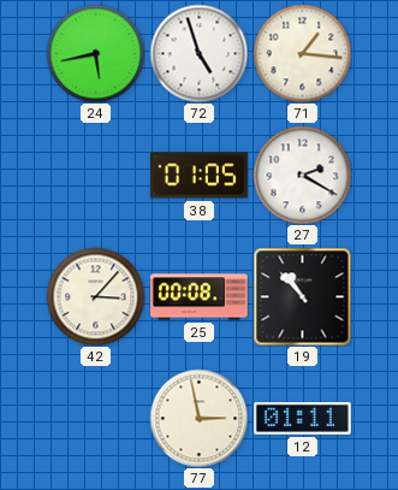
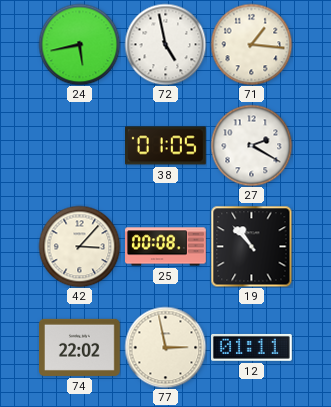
72: 4:57 -> 4:58 (165, 44)
74: none -> 22:02 (80, 347)
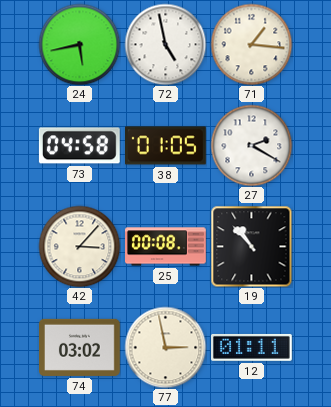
73: none -> 04:58 (79, 146)
74: 22:02 -> 03:02 (80, 347)
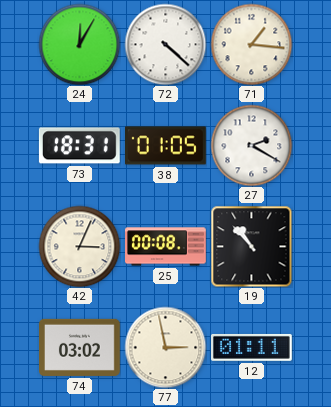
24: 5:43 -> 12:05 (79, 44)
72: 4:58 -> 4:22 (165, 44)
73: 04:58 -> 18:31 (79, 146)
42: 3:07 -> 3:04 (79, 246)
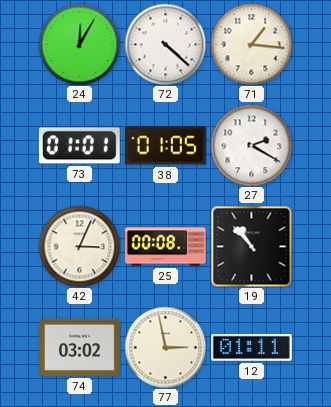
73: 18:31 -> 01:01 (79, 146)
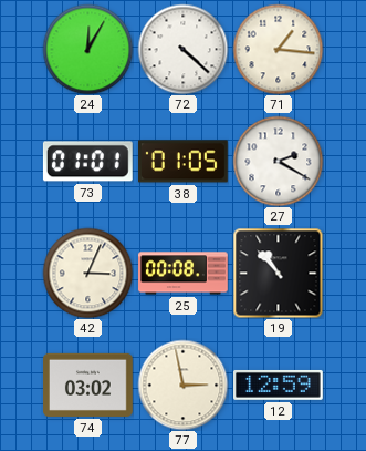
12: 01:11 -> 12:59 (279, 385)
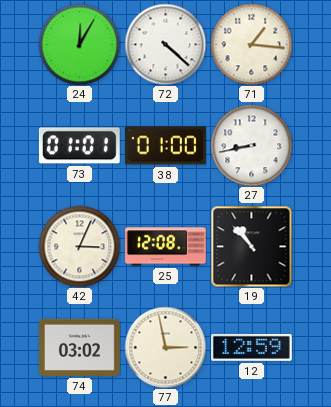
38: 01:05 -> 01:00 (166, 146)
27: 2:20 -> 8:43 (251, 145)
25: 00:08 -> 12:08 (166, 247)
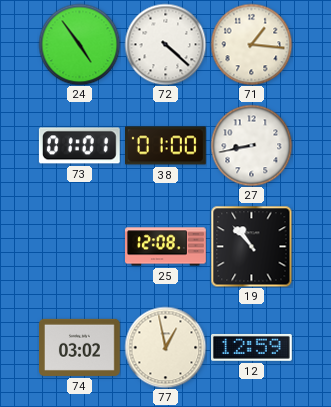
24: 12:05 -> 4:54 (79, 44)
42: 3:04 -> none (79, 246)
77: 2:58 -> 12:58 (165, 347)
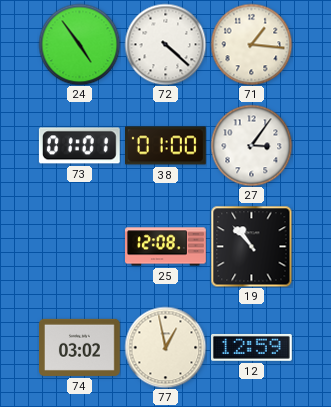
27: 8:43 -> 3:06 (251, 145)
